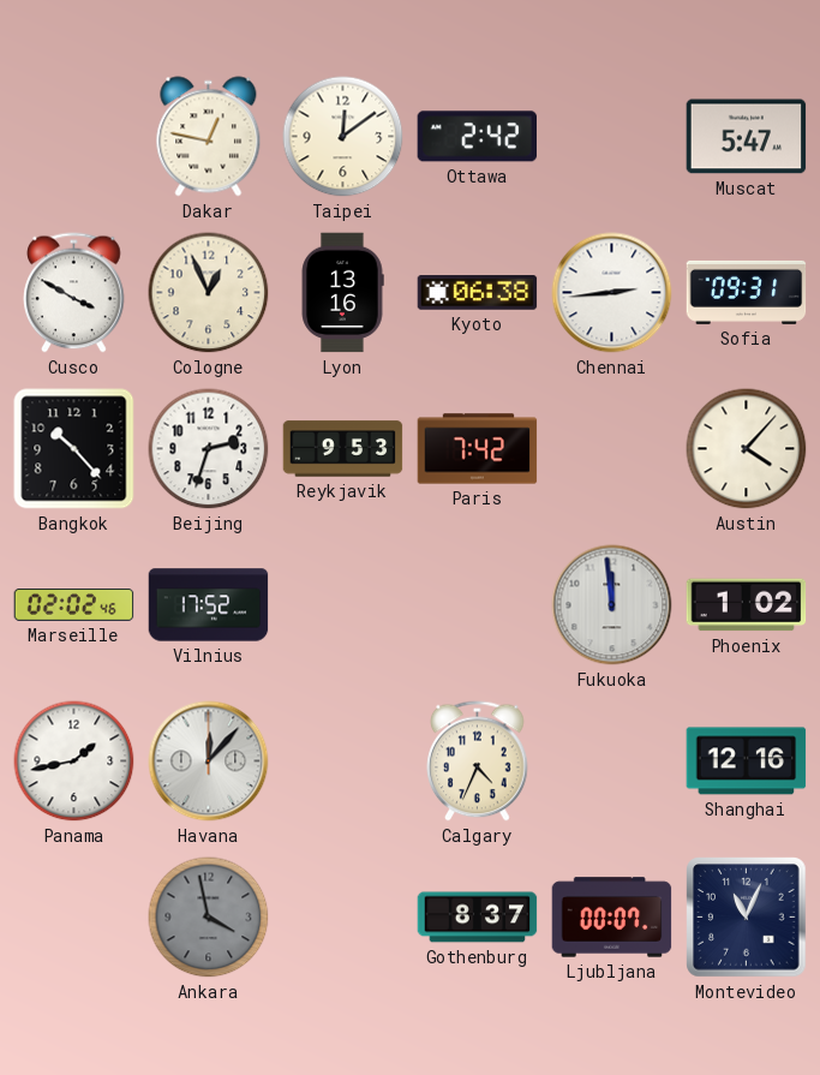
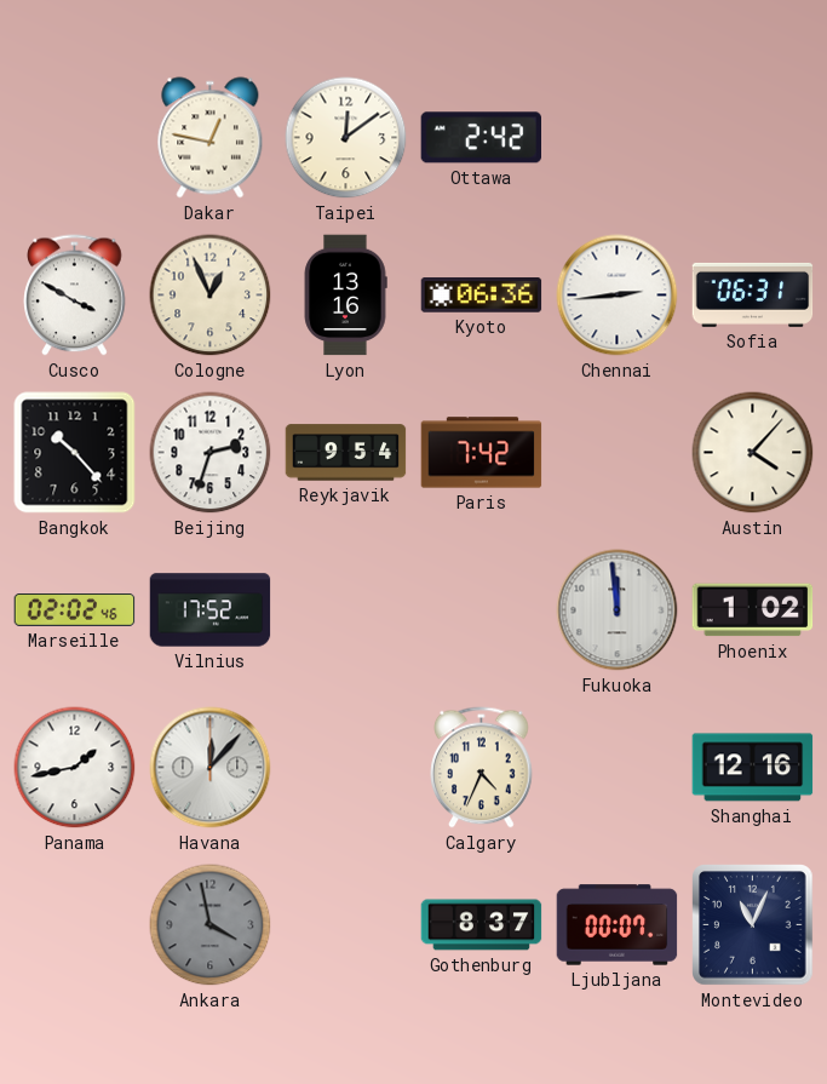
Muscat: 5:47 -> none (747, 137)
Kyoto: 06:38 -> 06:36 (482, 296)
Sofia: 09:31 -> 06:31 (753, 294)
Reykjavik: 9:53 -> 9:54 (346, 453)
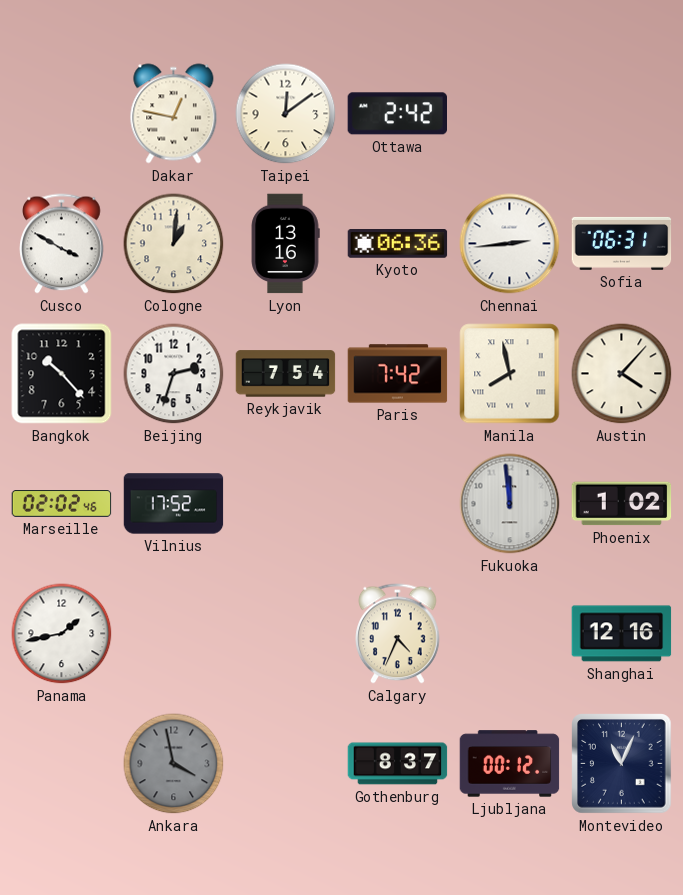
Cologne: 12:56 -> 1:01 (174, 244)
Reykjavik: 9:54 -> 7:54 (286, 374)
Manila: none -> 7:58 (510, 374)
Havana: 12:07 -> none (211, 768)
Ljubljana: 00:07 -> 00:12 (510, 764)
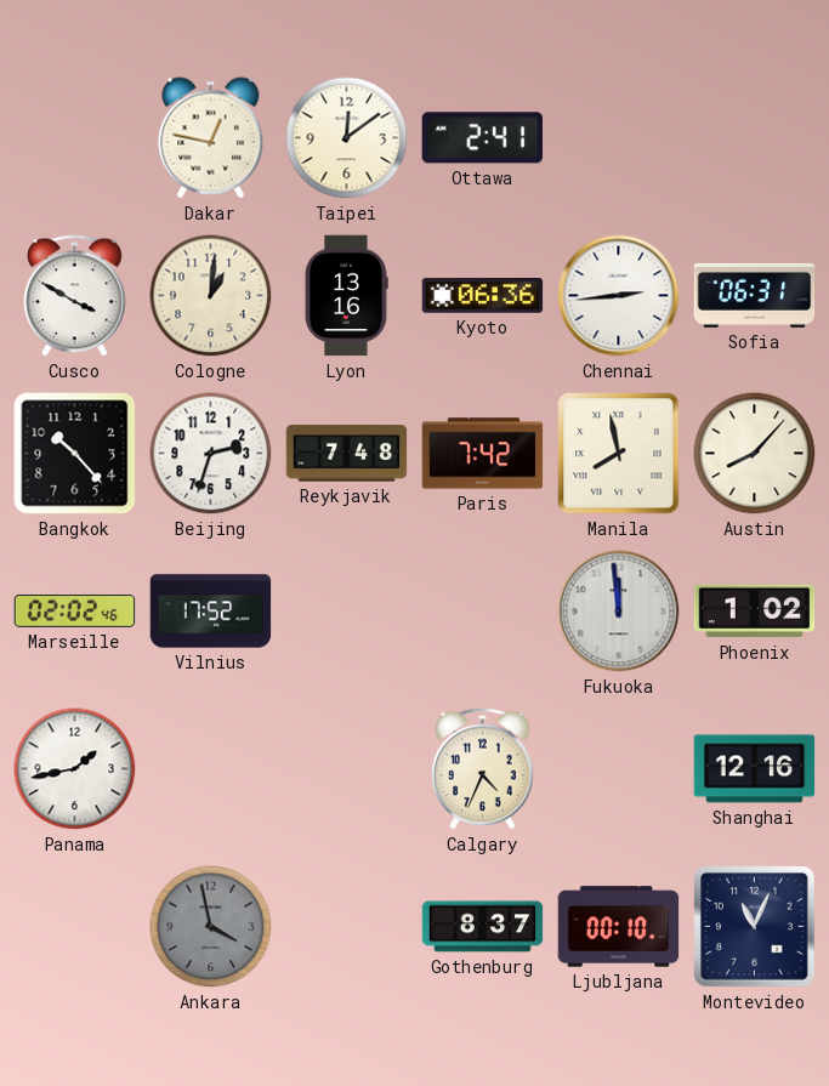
Ottawa: 2:42 -> 2:41 (483, 138)
Reykjavik: 7:54 -> 7:48 (347, 454)
Austin: 4:07 -> 8:07 (755, 454)
Ljubljana: 00:12 -> 00:10 (619, 927)
